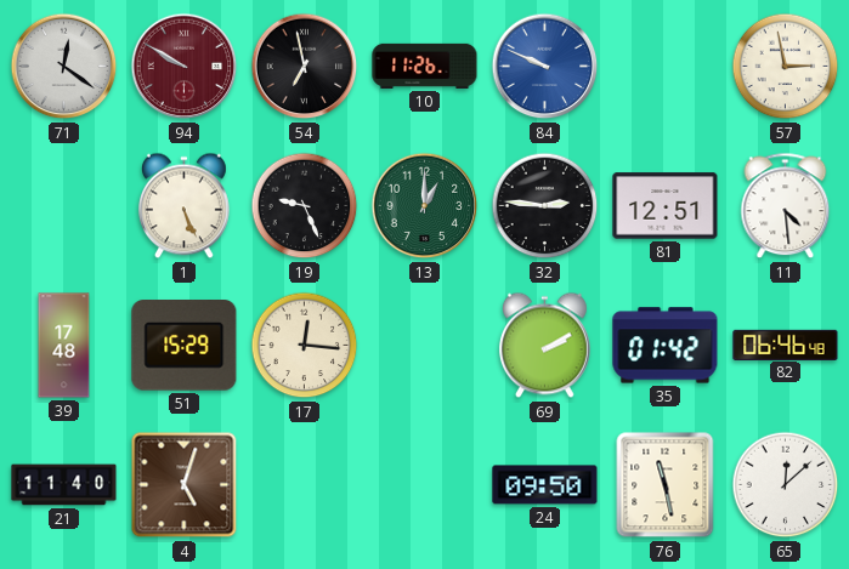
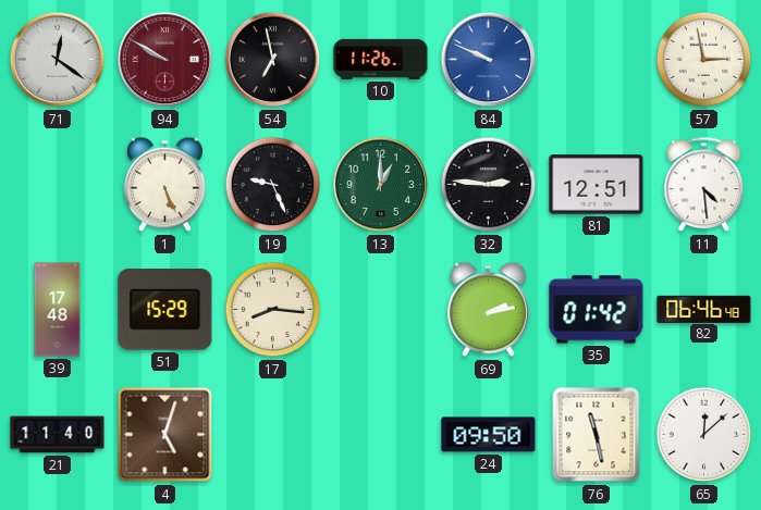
17: 12:16 -> 8:16 (273, 310)
69: 2:10 -> 2:13 (488, 310)
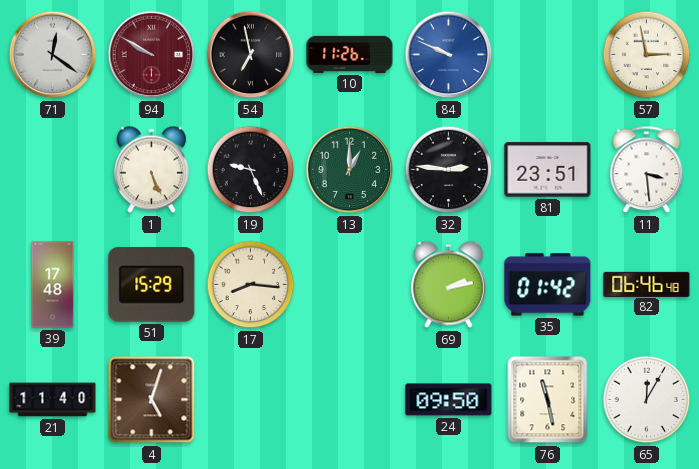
81: 12:51 -> 23:51 (548, 170)
11: 4:29 -> 3:29 (647, 170)
65: 12:08 -> 12:05 (647, 400)
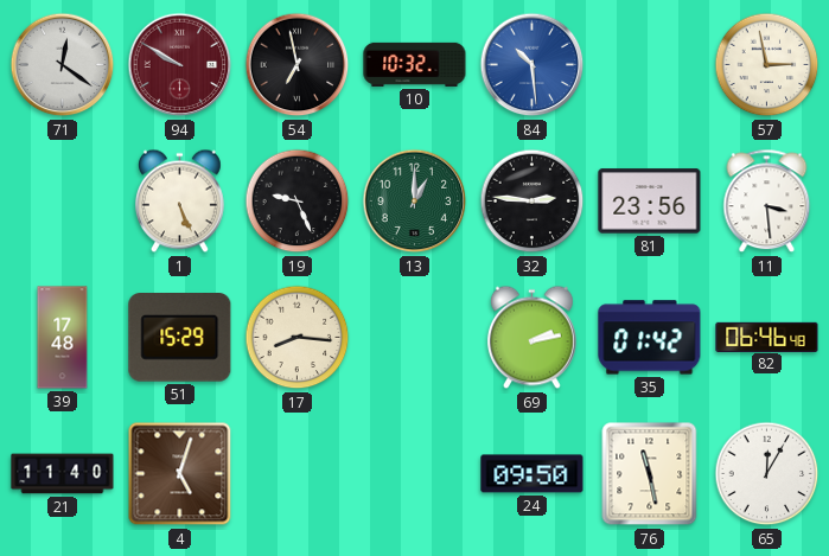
10: 11:26 -> 10:32 (415, 64)
84: 9:49 -> 10:29 (533, 65)
81: 23:51 -> 23:56 (650, 202)
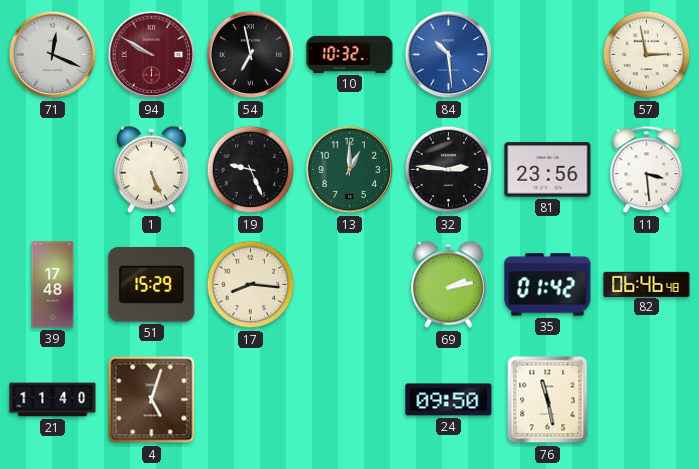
71: 12:21 -> 12:19 (53, 55)
65: 12:05 -> none (767, 474)
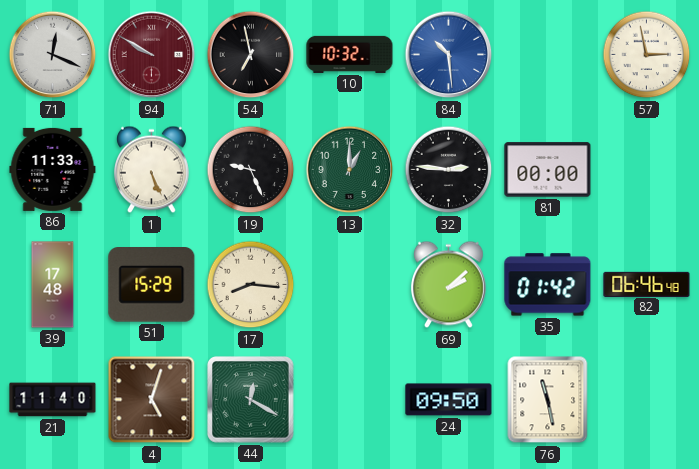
86: none -> 11:33 (53, 169)
81: 23:56 -> 00:00 (548, 170)
11: 3:29 -> none (647, 170)
69: 2:13 -> 2:08 (448, 285)
44: none -> 12:20 (251, 400)
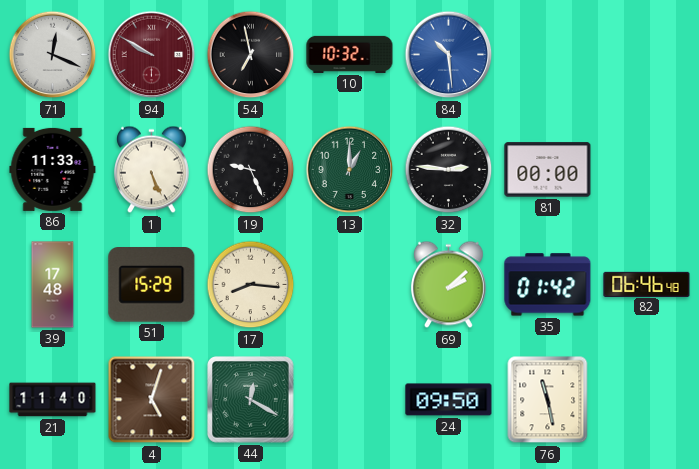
57: 2:58 -> none (647, 55)
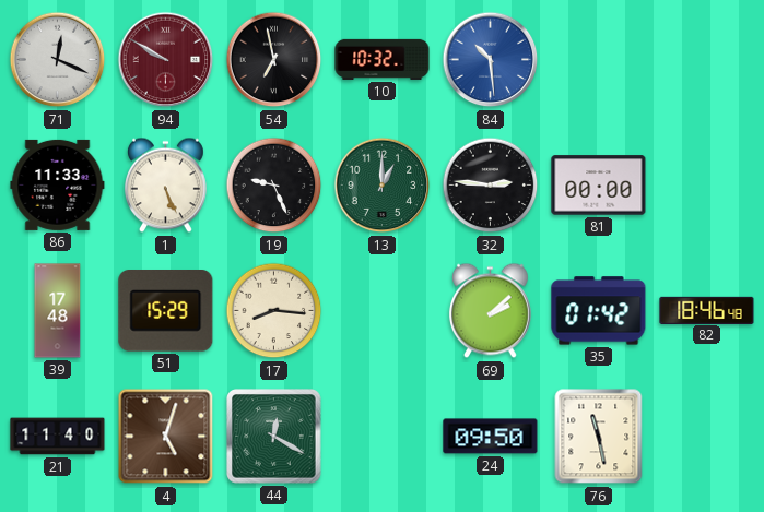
82: 06:46 -> 18:46 (707, 310)
